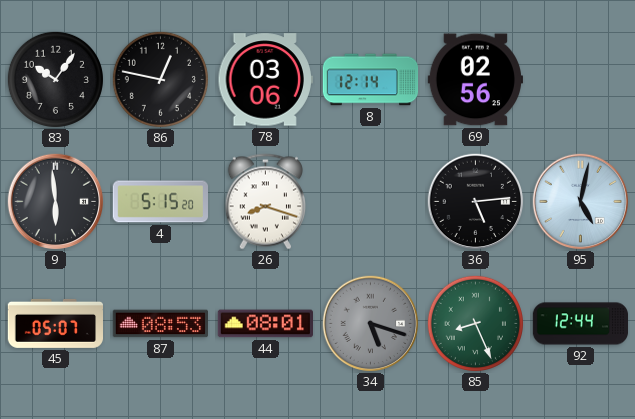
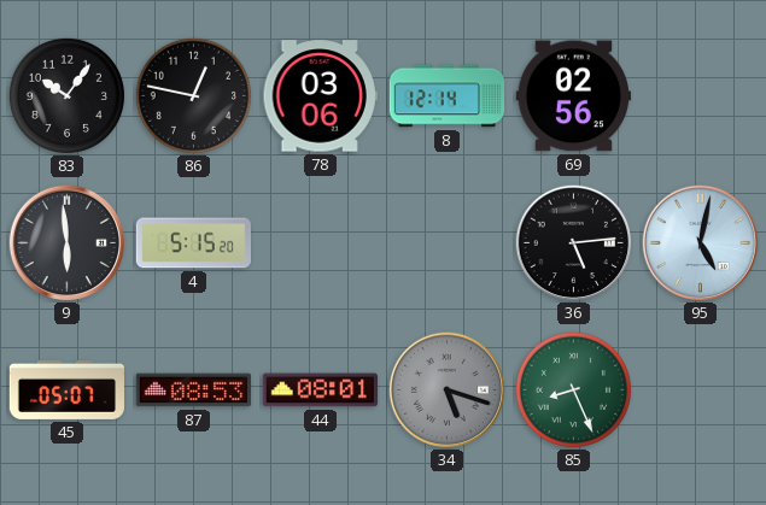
26: 8:18 -> none (265, 202)
92: 12:44 -> none (581, 324)
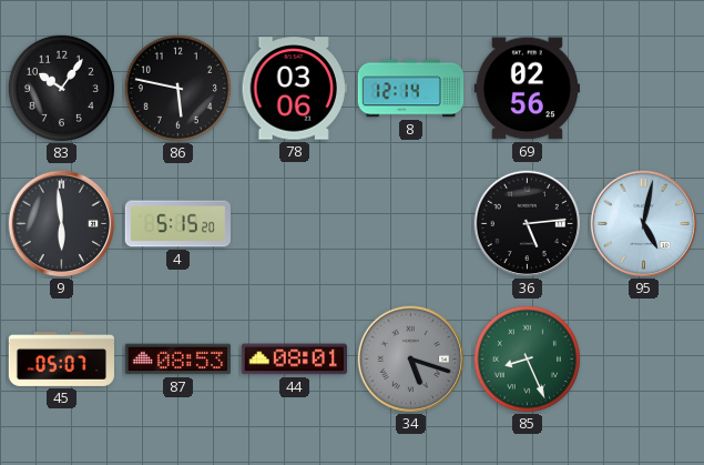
86: 12:47 -> 5:47 (177, 88)
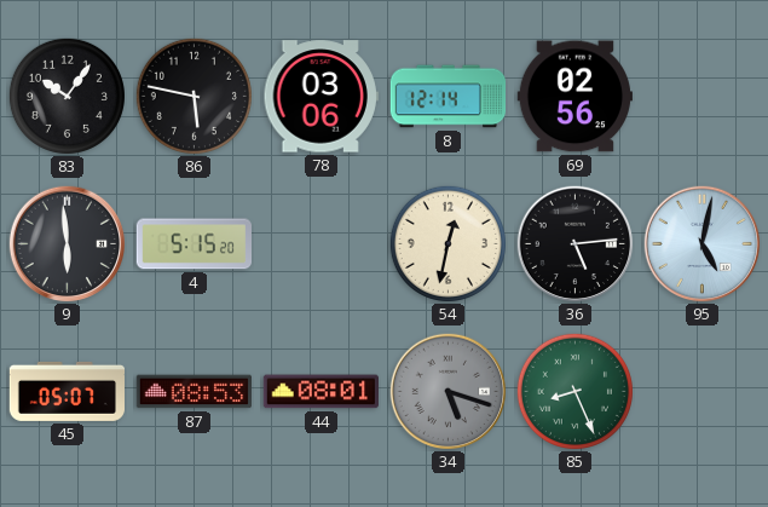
54: none -> 12:32 (447, 243)
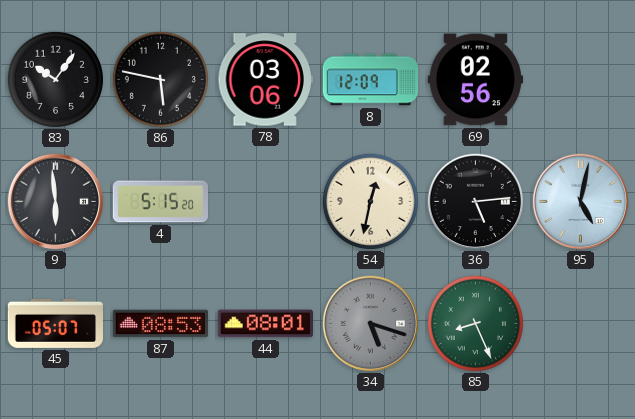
8: 12:14 -> 12:09 (371, 80)
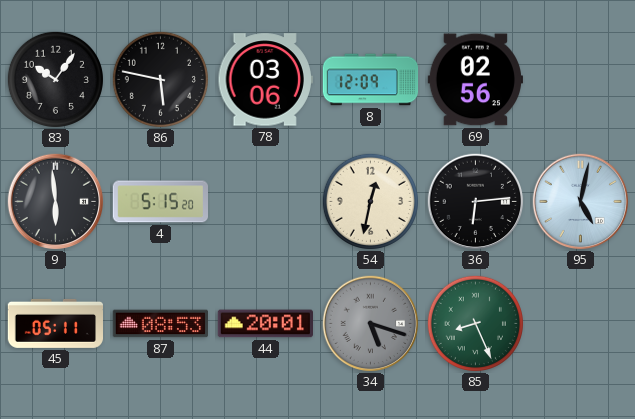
36: 5:14 -> 6:14 (476, 202)
45: 05:07 -> 05:11 (56, 323)
44: 08:01 -> 20:01 (265, 324)
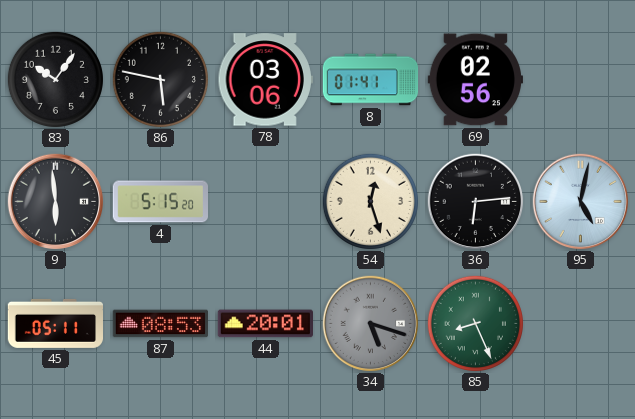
8: 12:09 -> 01:41 (371, 80)
54: 12:32 -> 12:27 (370, 201)
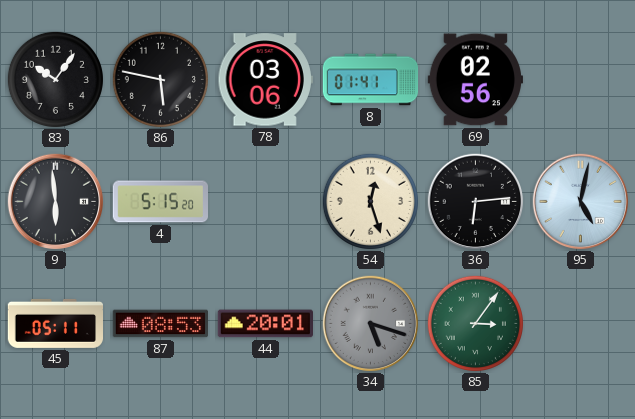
85: 8:26 -> 3:06 (475, 323)
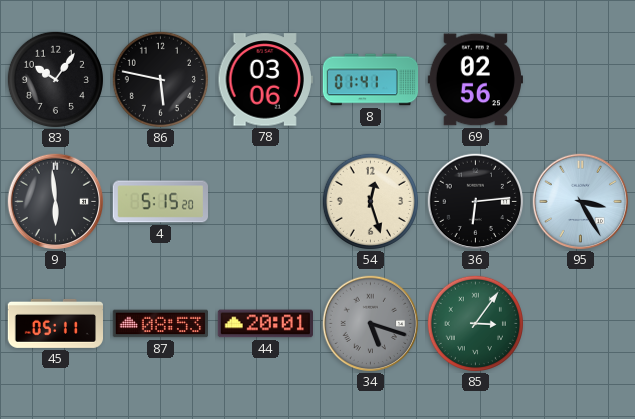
95: 5:02 -> 3:25 (581, 202)
